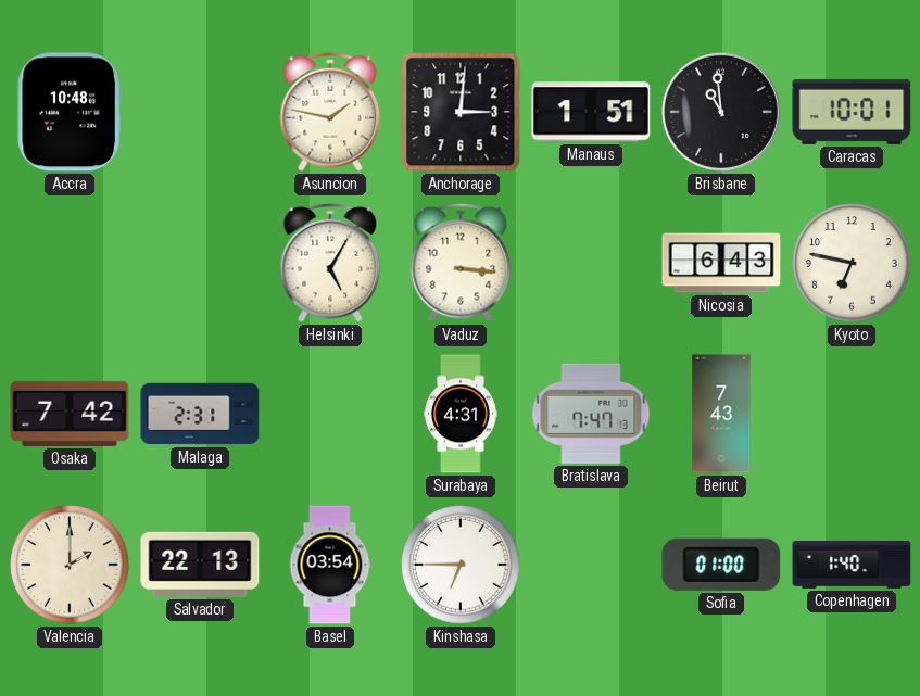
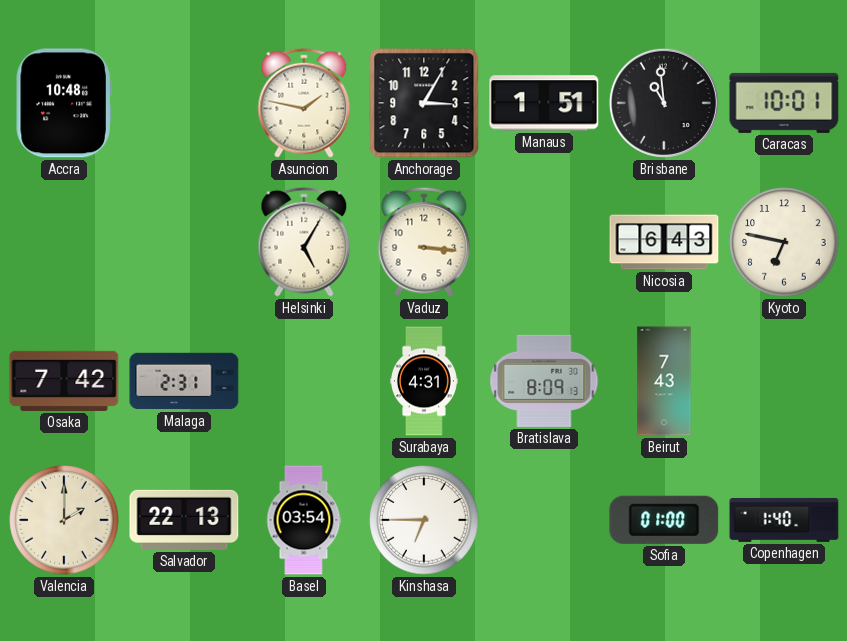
Anchorage: 3:01 -> 3:05 (424, 103)
Bratislava: 7:47 -> 8:09 (544, 381)
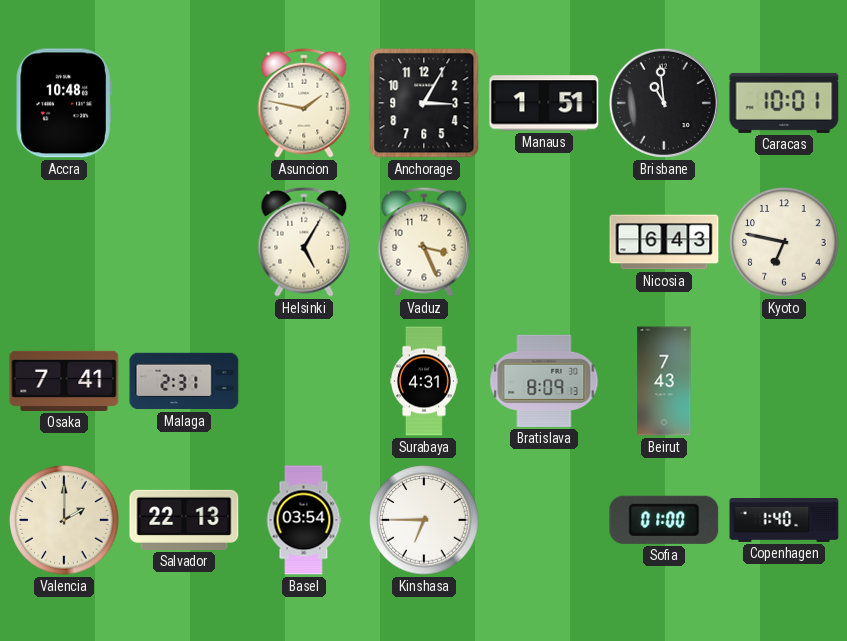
Vaduz: 3:16 -> 3:26 (424, 242)
Osaka: 7:42 -> 7:41 (64, 381)
